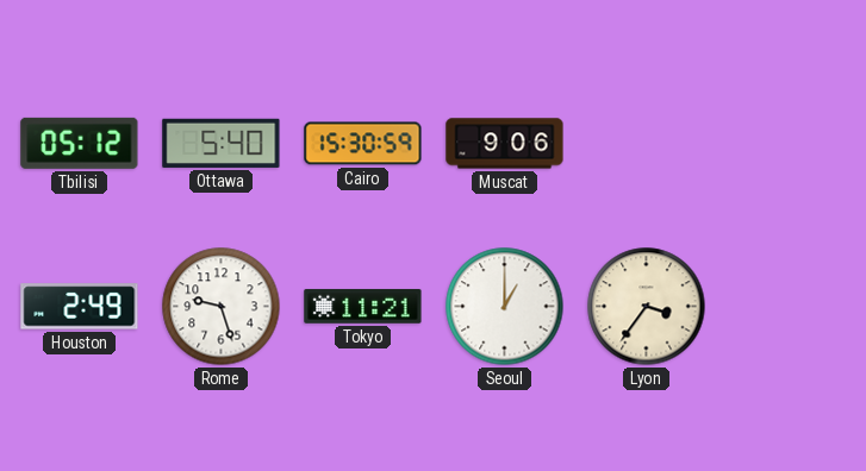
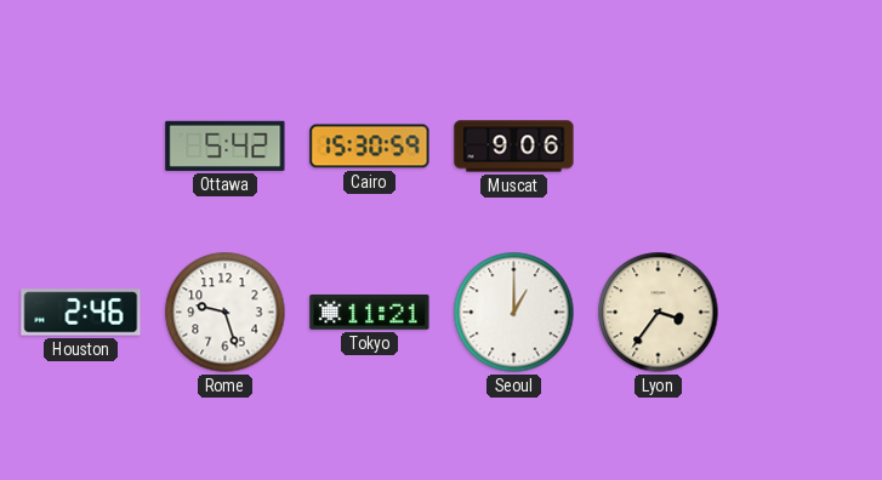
Tbilisi: 05:12 -> none (80, 143)
Ottawa: 5:40 -> 5:42 (226, 145)
Houston: 2:49 -> 2:46 (81, 313)
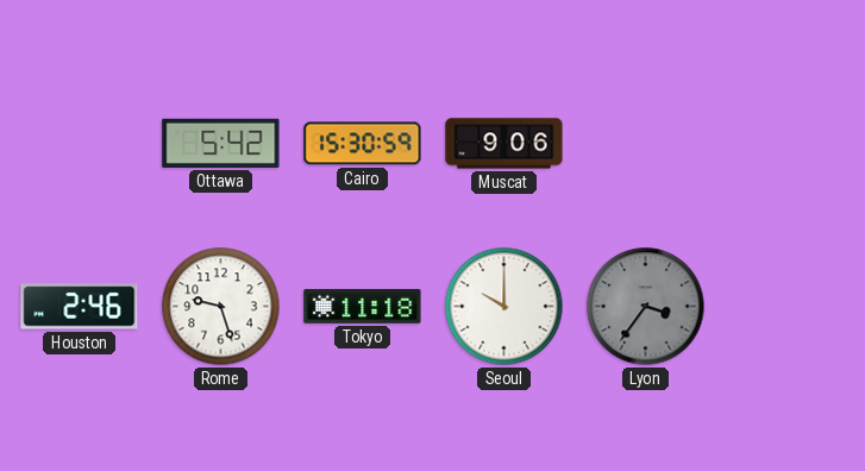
Tokyo: 11:21 -> 11:18 (363, 307)
Seoul: 1:00 -> 10:00 (504, 307)
Lyon dial: cream -> grey (646, 307)
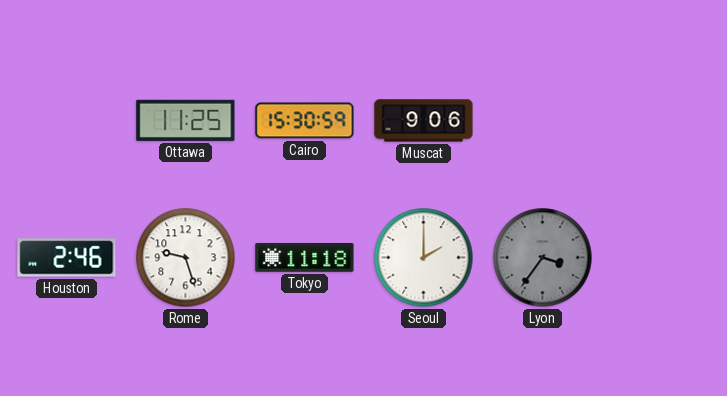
Ottawa: 5:42 -> 11:25 (186, 120)
Seoul: 10:00 -> 2:00 (424, 258)
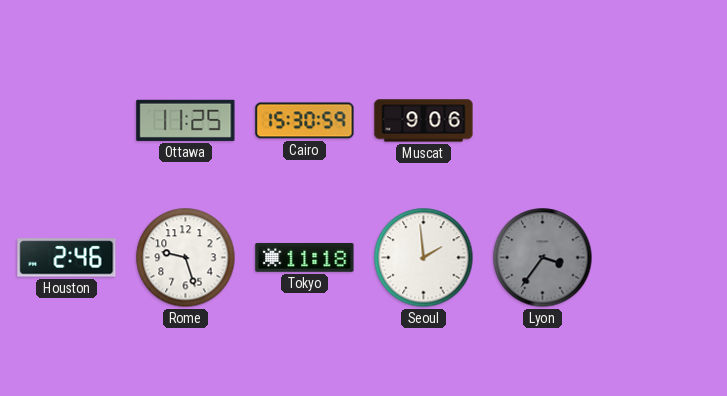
Seoul: 2:00 -> 1:59 (424, 258)
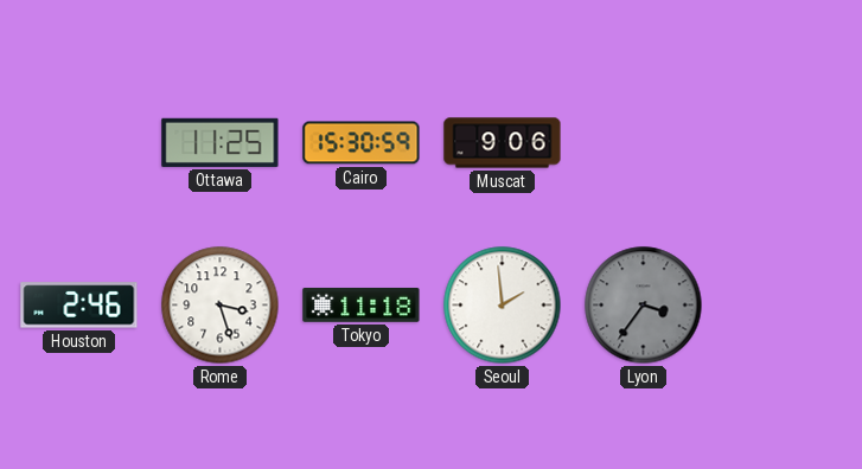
Rome: 9:27 -> 3:27 (221, 306)
